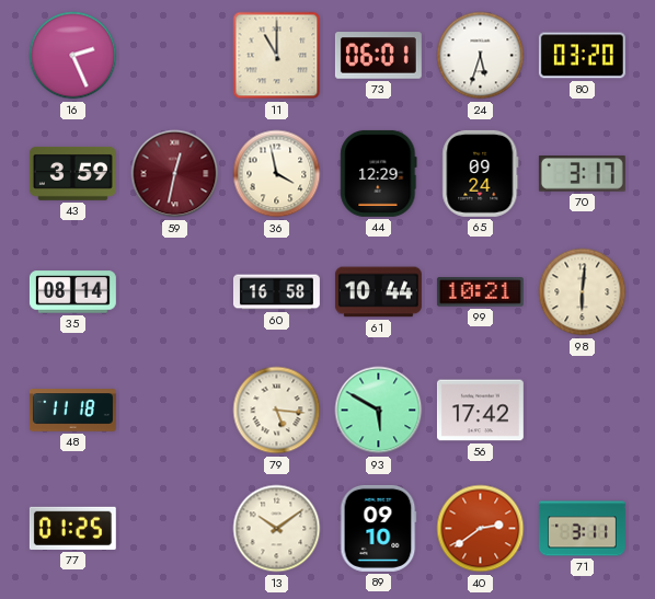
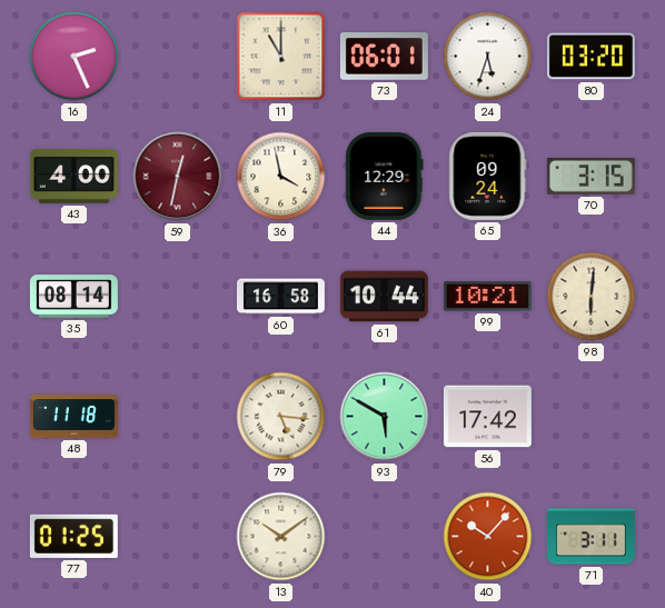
43: 3:59 -> 4:00 (73, 177)
70: 3:17 -> 3:15 (590, 177)
89: 09:10 -> none (378, 528)
40: 2:39 -> 10:07 (488, 537)
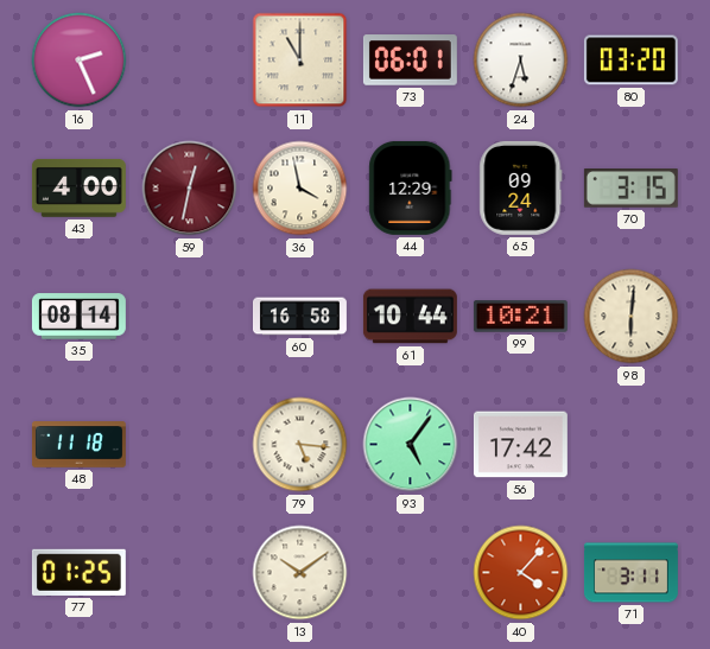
93: 5:50 -> 5:06 (411, 445)
40: 10:07 -> 4:07 (521, 573)
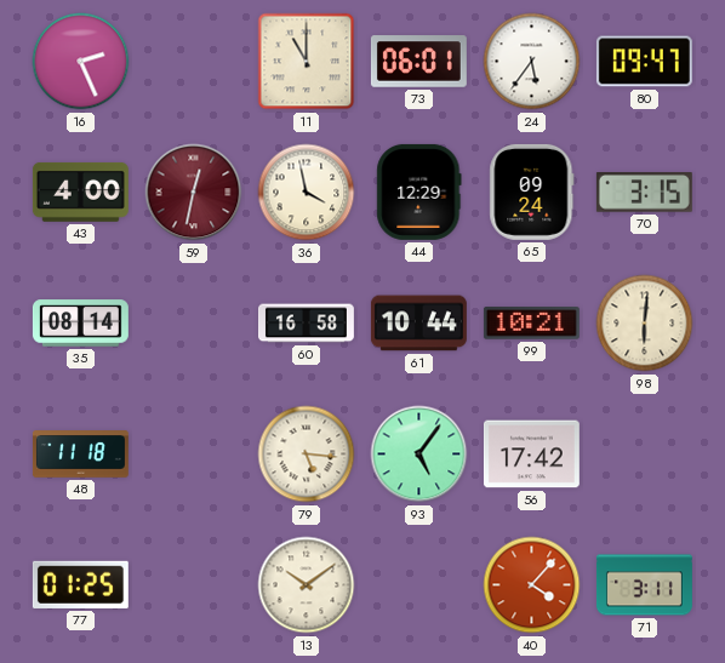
24: 5:33 -> 5:36 (532, 62)
80: 03:20 -> 09:47 (644, 62)
